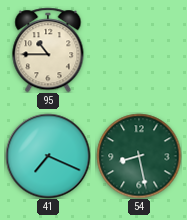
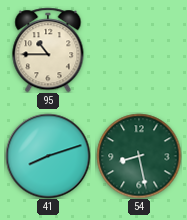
41: 7:19 -> 8:12 (48, 156)
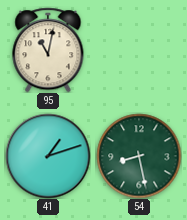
95: 10:45 -> 11:02 (48, 50)
41: 8:12 -> 1:12 (48, 156)
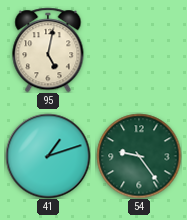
95: 11:02 -> 5:02 (48, 50)
54: 8:28 -> 9:24 (139, 156)
